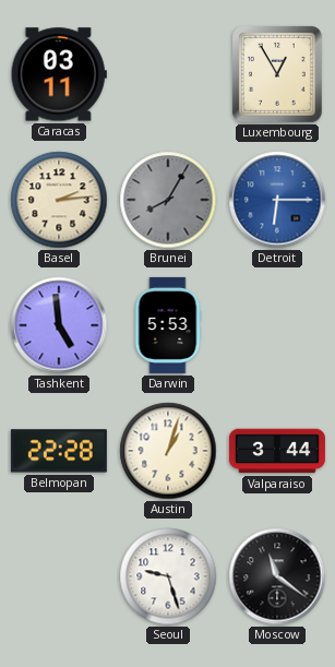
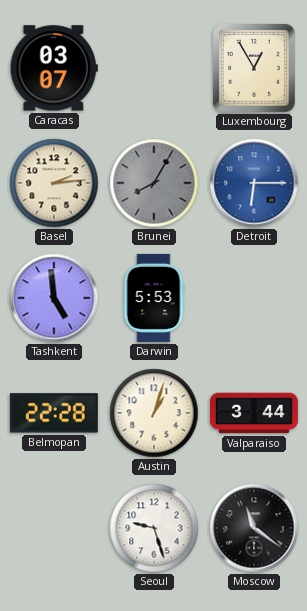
Caracas: 03:11 -> 03:07 (54, 68)
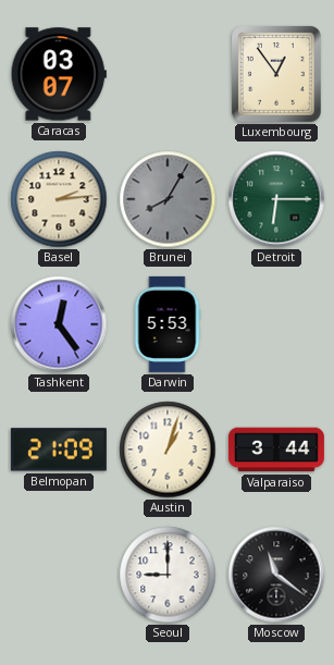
Luxembourg: 12:55 -> 12:54 (277, 75)
Detroit dial: blue -> green (276, 199)
Tashkent: 4:59 -> 12:24 (59, 324)
Belmopan: 22:28 -> 21:09 (59, 450)
Seoul: 9:27 -> 9:00 (168, 575)
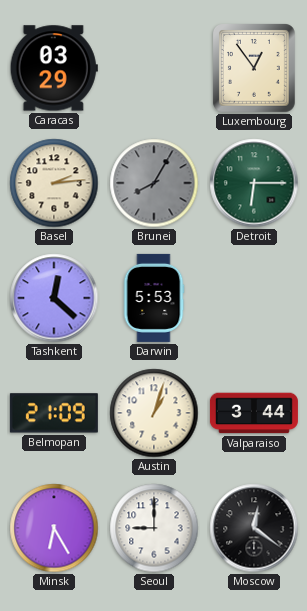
Caracas: 03:07 -> 03:29 (54, 68)
Tashkent: 12:24 -> 12:22 (54, 298)
Minsk: none -> 6:25 (54, 528)
Moscow: 11:21 -> 12:21 (254, 528)
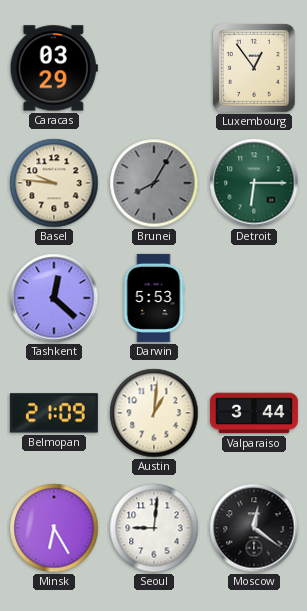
Basel: 2:14 -> 9:46 (54, 183)
Austin: 1:03 -> 1:01 (154, 413)
Seoul: 9:00 -> 9:01 (154, 528)
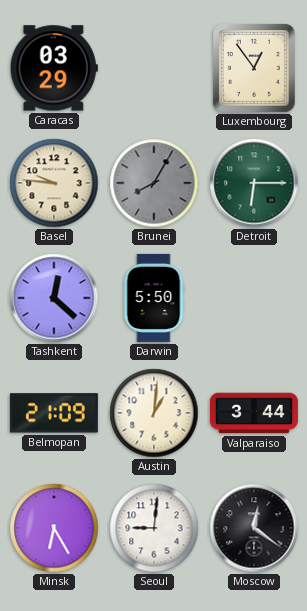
Darwin: 5:53 -> 5:50 (154, 298)
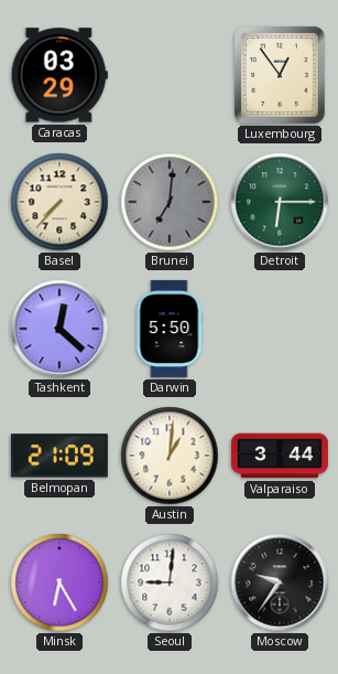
Basel: 9:46 -> 7:37 (59, 202)
Brunei: 8:05 -> 7:01 (170, 202)
Moscow: 12:21 -> 9:36 (280, 582)
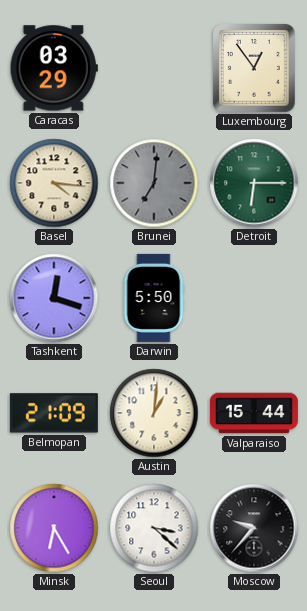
Basel: 7:37 -> 4:16 (54, 183)
Tashkent: 12:22 -> 12:18 (54, 298)
Valparaiso: 3:44 -> 15:44 (254, 413)
Seoul: 9:01 -> 3:22 (154, 528)
Moscow: 9:36 -> 9:37 (254, 528)
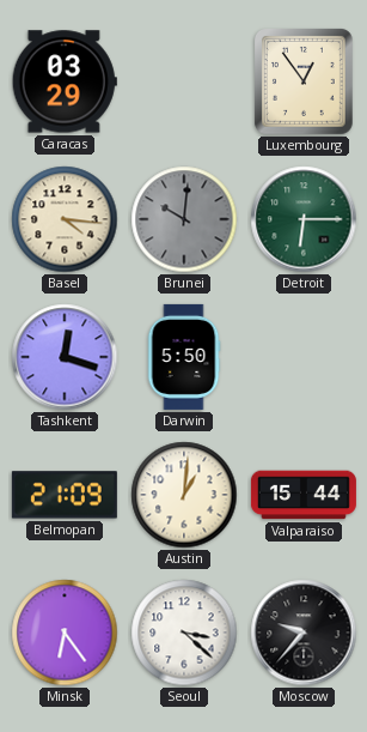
Brunei: 7:01 -> 10:01 (184, 219)
Minsk: 6:25 -> 6:24 (65, 633)
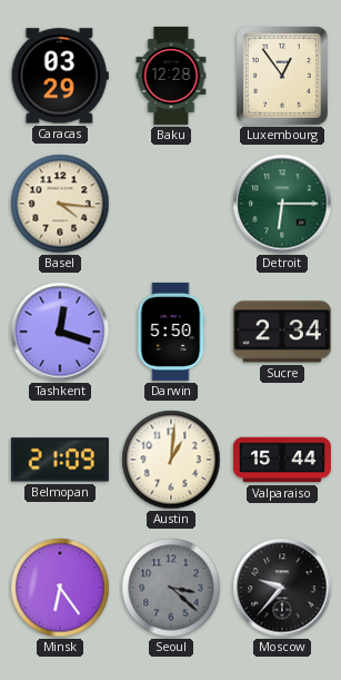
Baku: none -> 12:28 (171, 76)
Brunei: 10:01 -> none (184, 219)
Sucre: none -> 2:34 (282, 332)
Seoul dial: white -> grey (171, 588)
